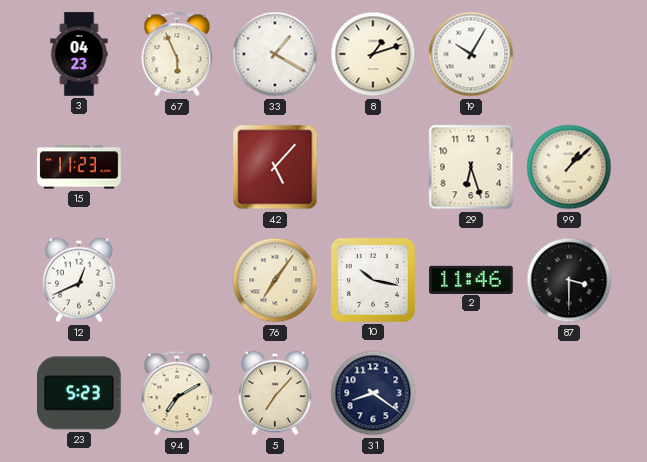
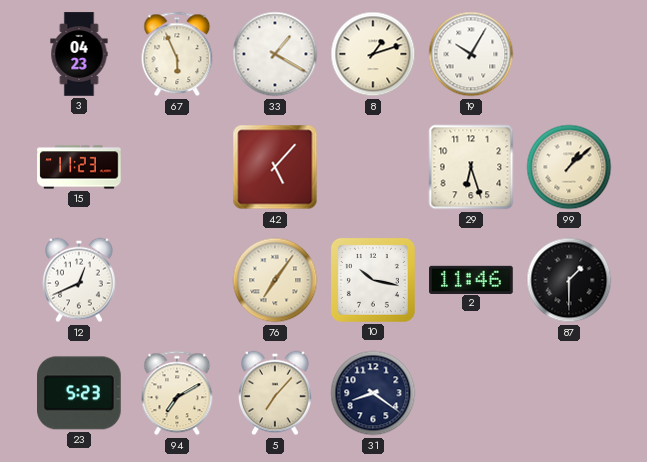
87: 3:30 -> 1:30 (569, 280)
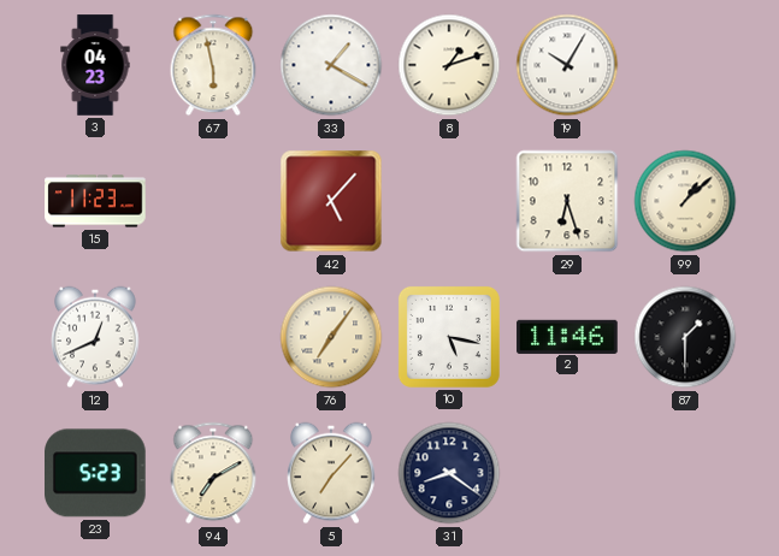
67: 5:56 -> 5:58 (213, 65)
10: 10:17 -> 5:17 (449, 337)
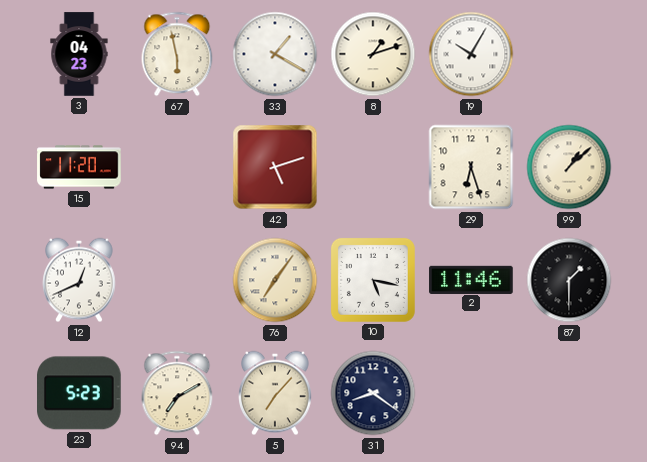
15: 11:23 -> 11:20 (79, 167)
42: 5:07 -> 5:12 (275, 167)
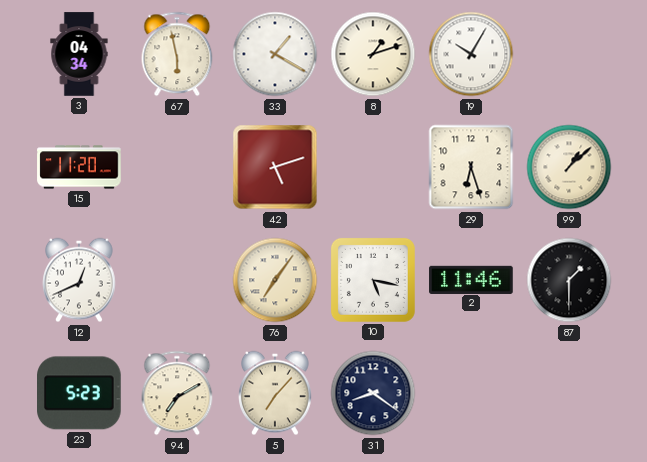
3: 04:23 -> 04:34 (79, 54)
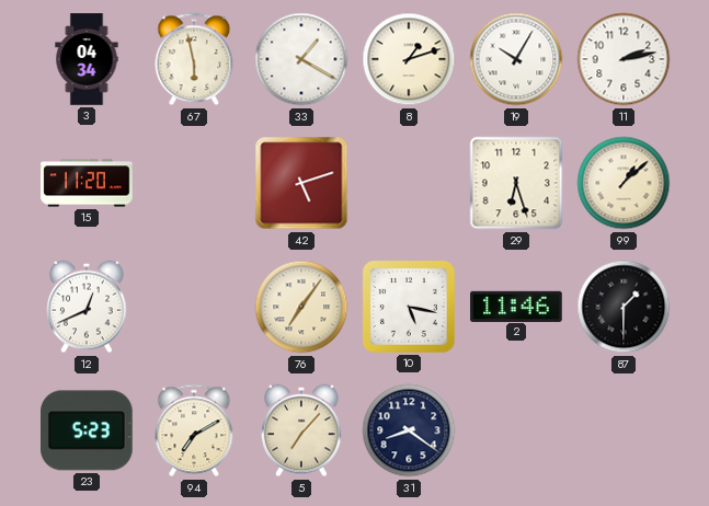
11: none -> 2:13 (624, 59)
